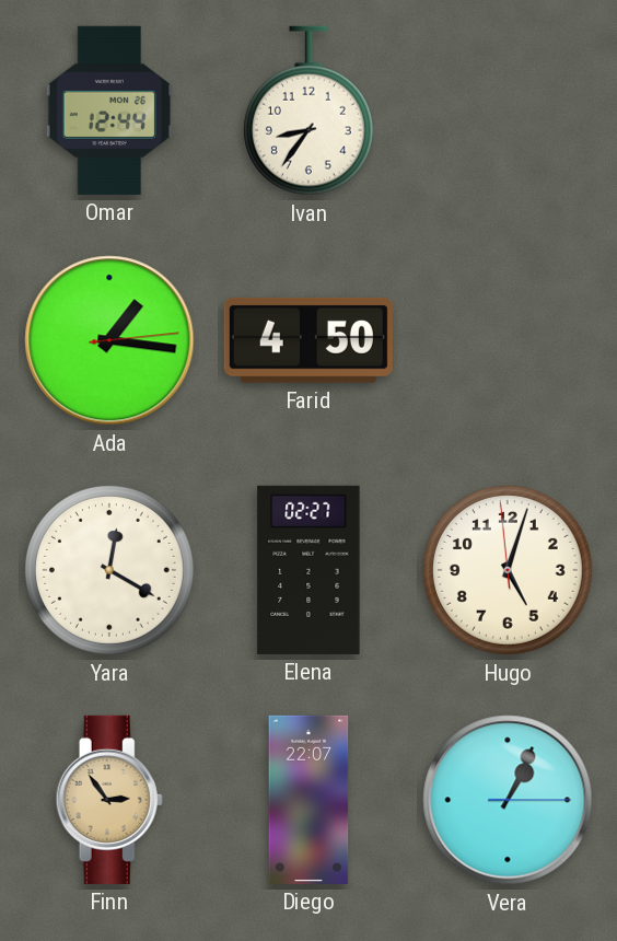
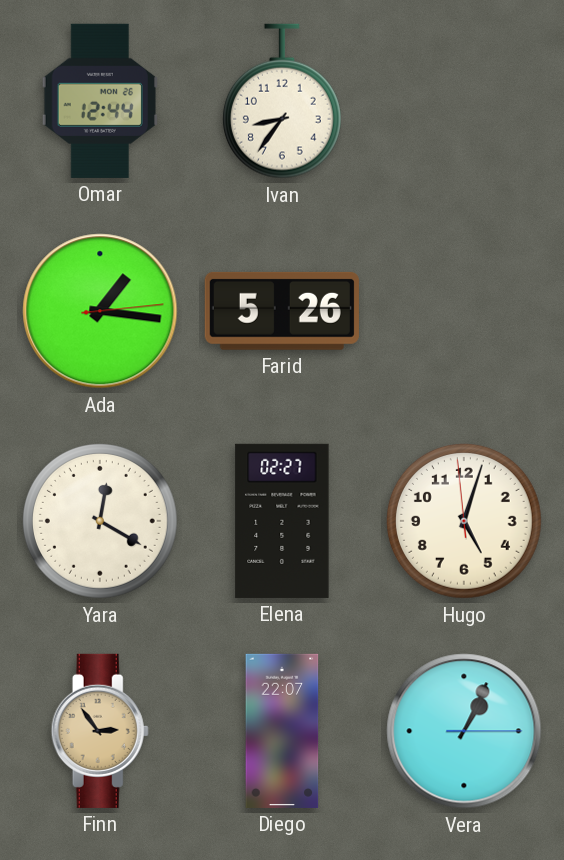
Farid: 4:50 -> 5:26 (282, 311)
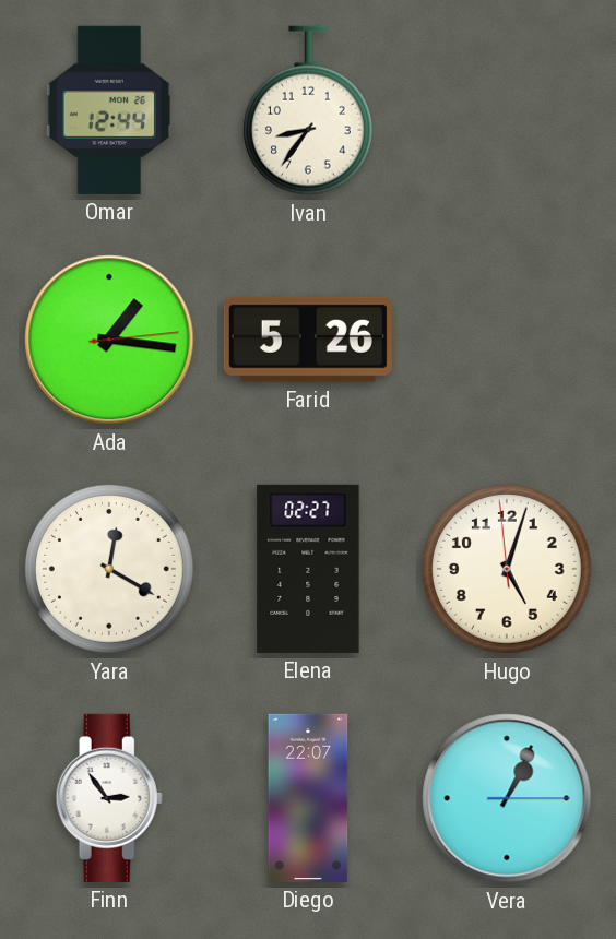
Finn dial: champagne -> white (109, 798)
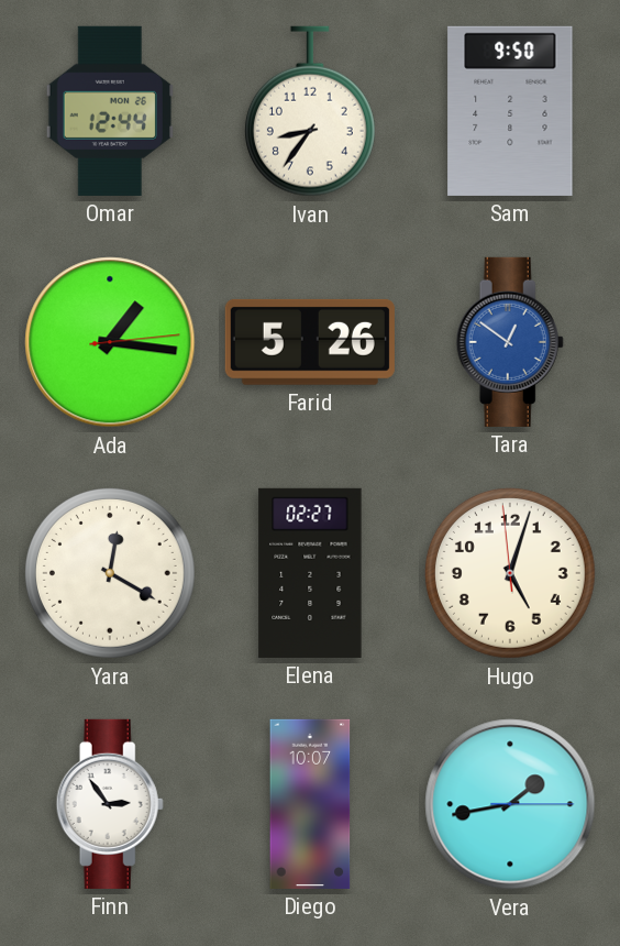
Sam: none -> 9:50 (510, 111)
Tara: none -> 12:51 (510, 342)
Diego: 22:07 -> 10:07 (310, 804)
Vera: 1:04 -> 1:43 (510, 804)
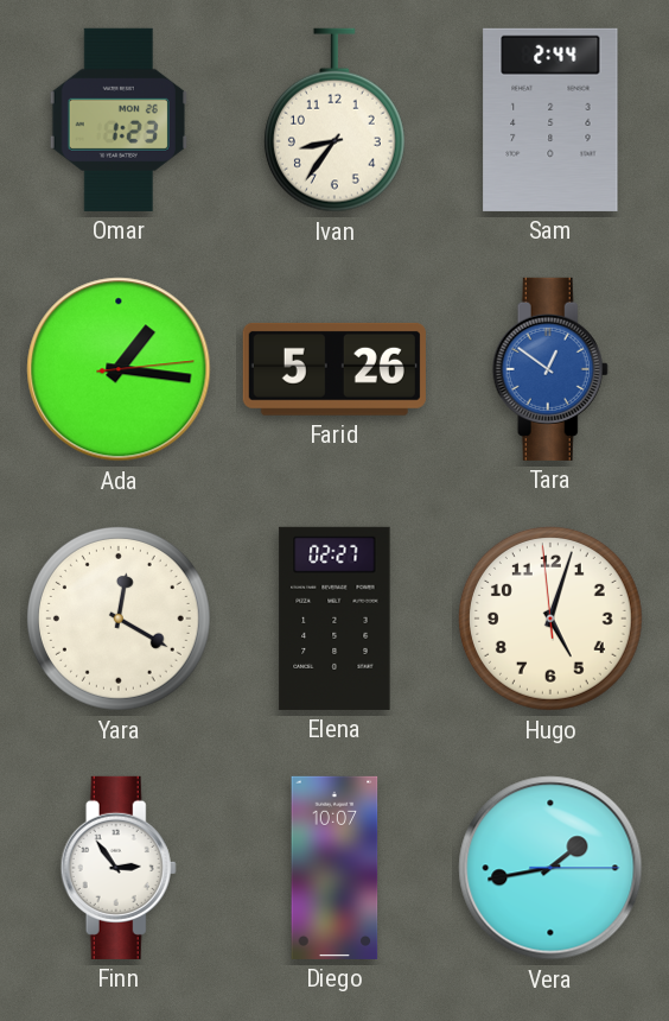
Omar: 12:44 -> 1:23 (119, 120)
Sam: 9:50 -> 2:44 (550, 120)
